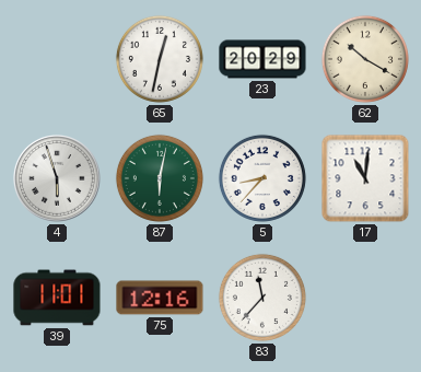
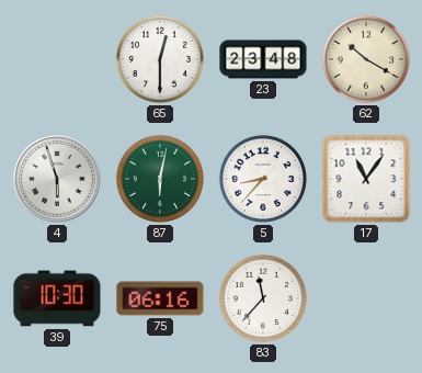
65: 12:32 -> 12:30 (160, 59)
23: 20:29 -> 23:48 (263, 59)
17: 11:01 -> 11:06 (366, 179)
39: 11:01 -> 10:30 (57, 298)
75: 12:16 -> 06:16 (160, 298)
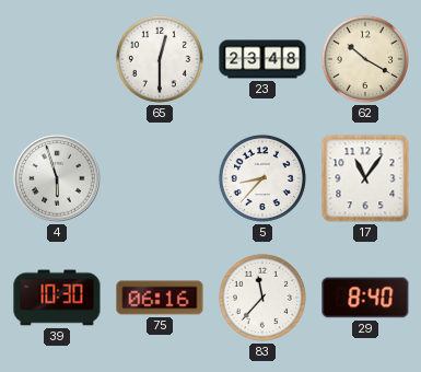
87: 6:02 -> none (160, 179)
29: none -> 8:40 (365, 298)
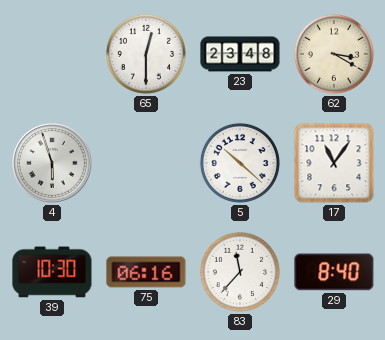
62: 10:20 -> 3:20 (334, 54)
5: 8:37 -> 10:22 (240, 163)
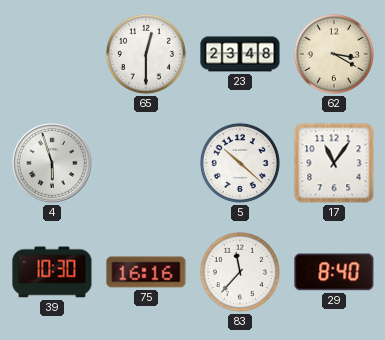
75: 06:16 -> 16:16 (146, 272)
